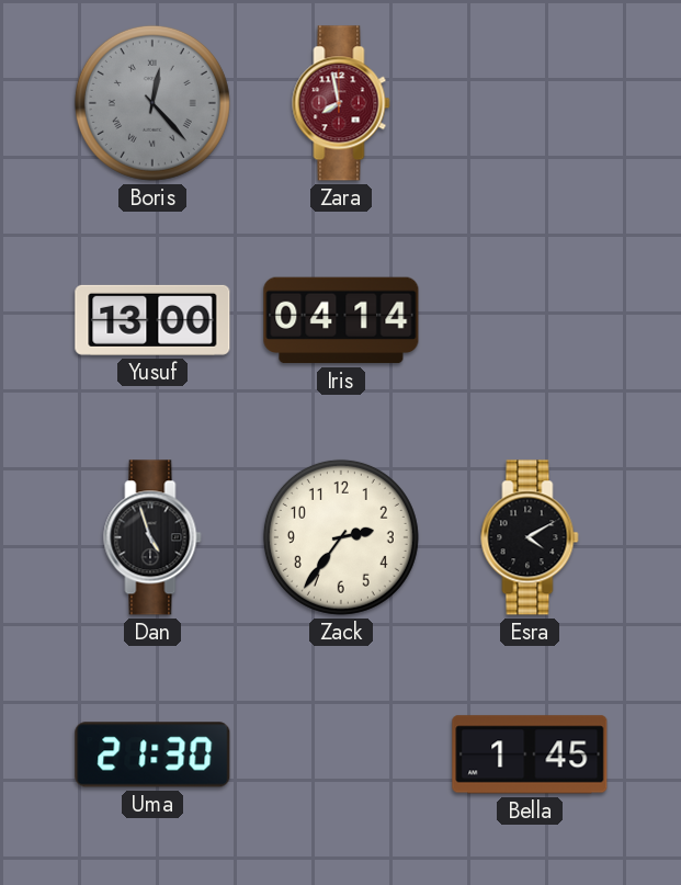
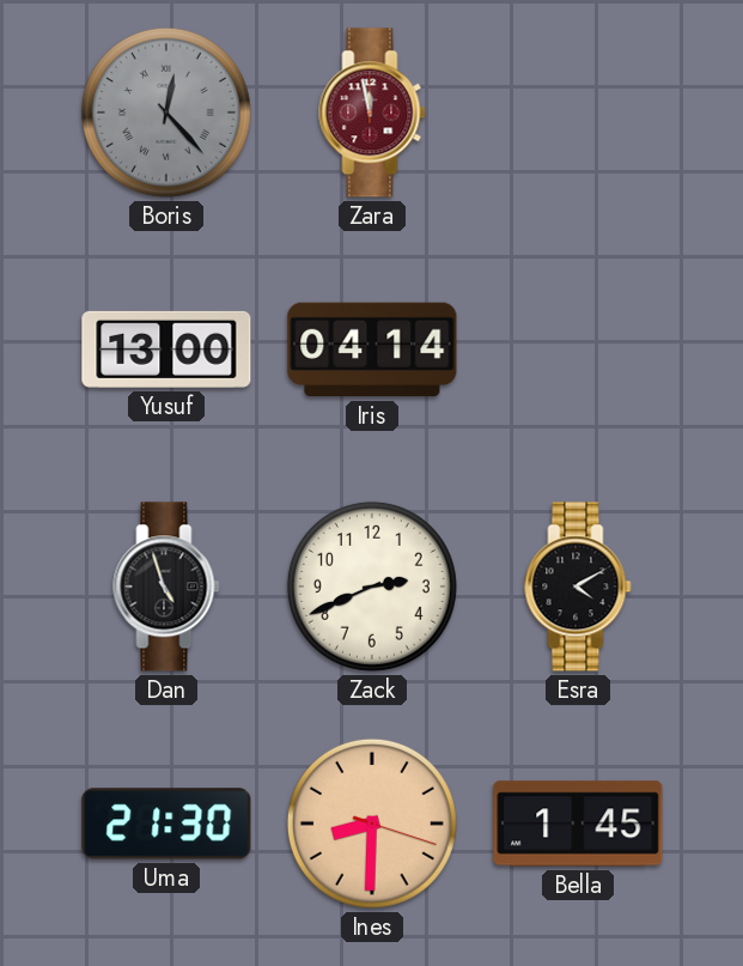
Zara: 7:58 -> 11:58 (372, 113)
Zack: 2:36 -> 2:41 (372, 587)
Ines: none -> 8:30 (372, 824)
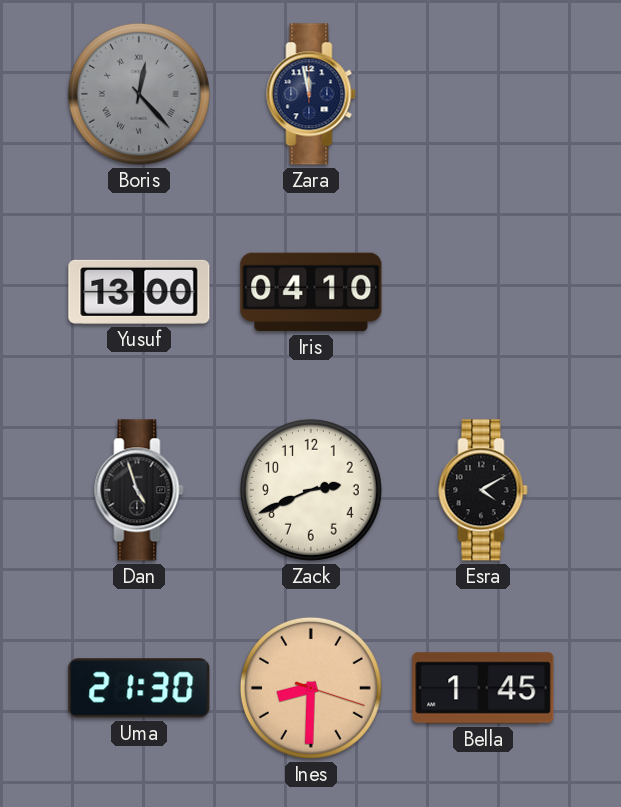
Zara dial: burgundy -> navy (311, 94)
Iris: 04:14 -> 04:10 (311, 292)
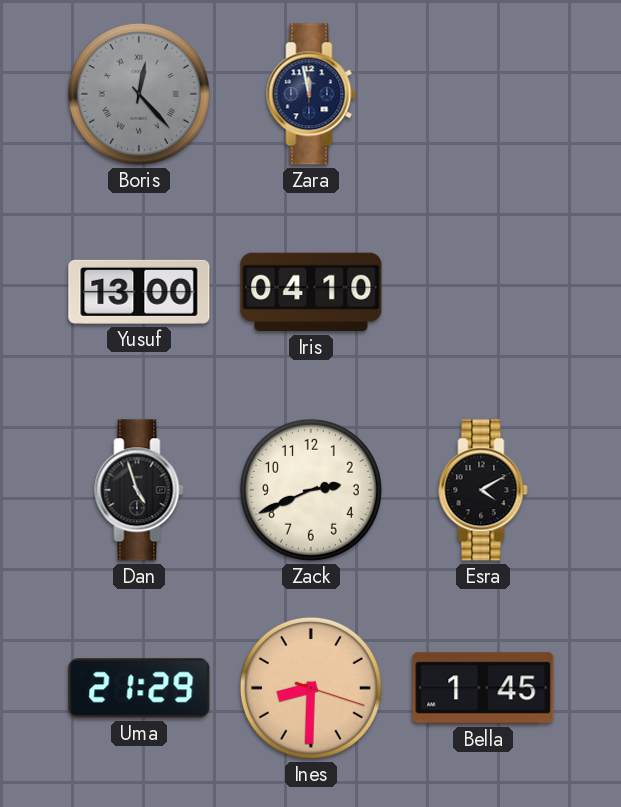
Uma: 21:30 -> 21:29 (139, 688)
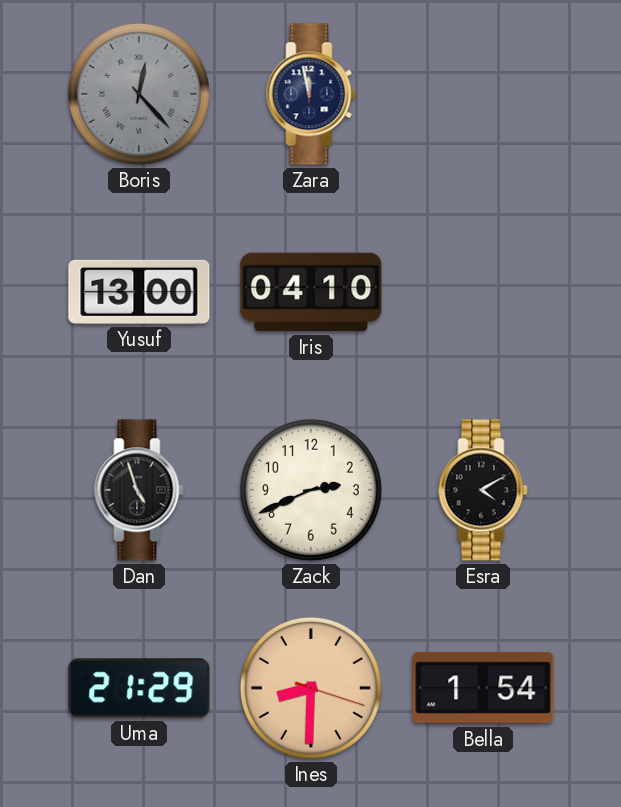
Bella: 1:45 -> 1:54 (483, 688)
